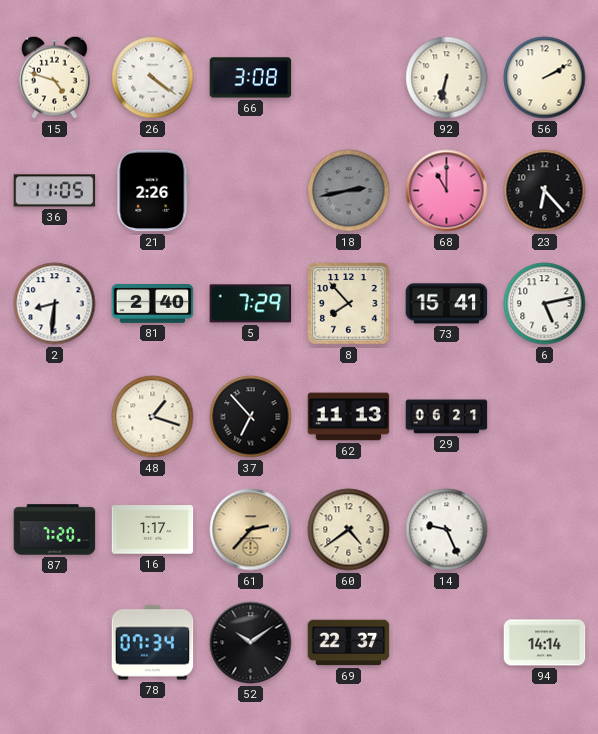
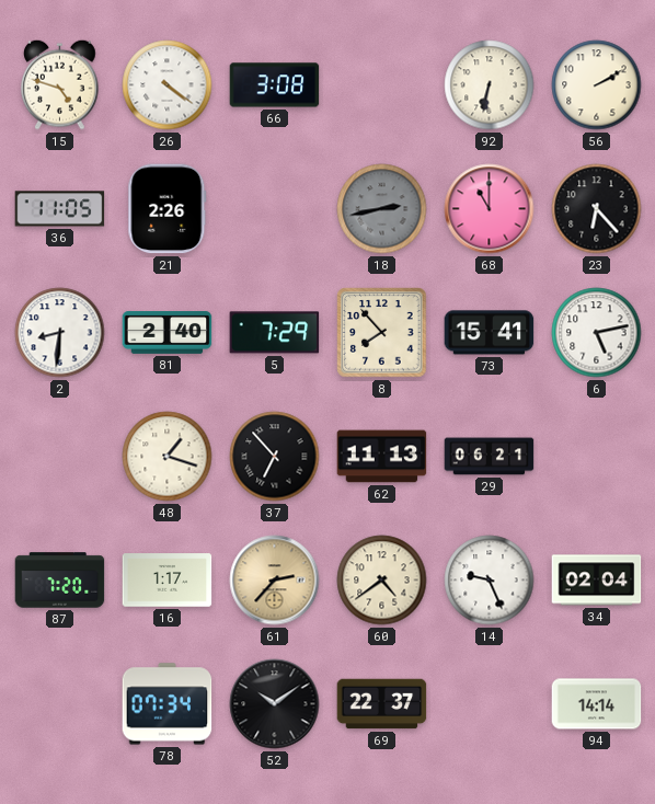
34: none -> 02:04 (597, 581)
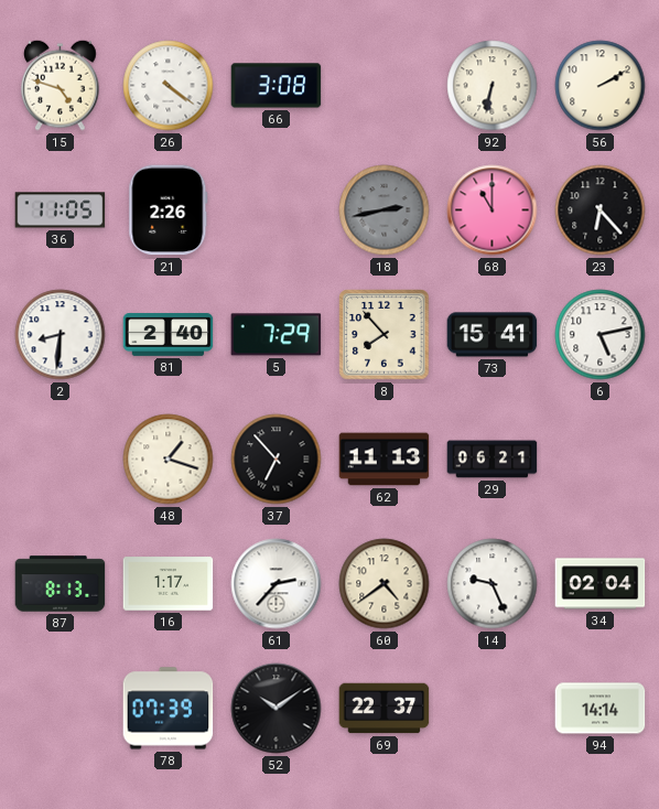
87: 7:20 -> 8:13 (61, 584)
61 dial: champagne -> white (277, 584)
78: 07:34 -> 07:39 (169, 709)
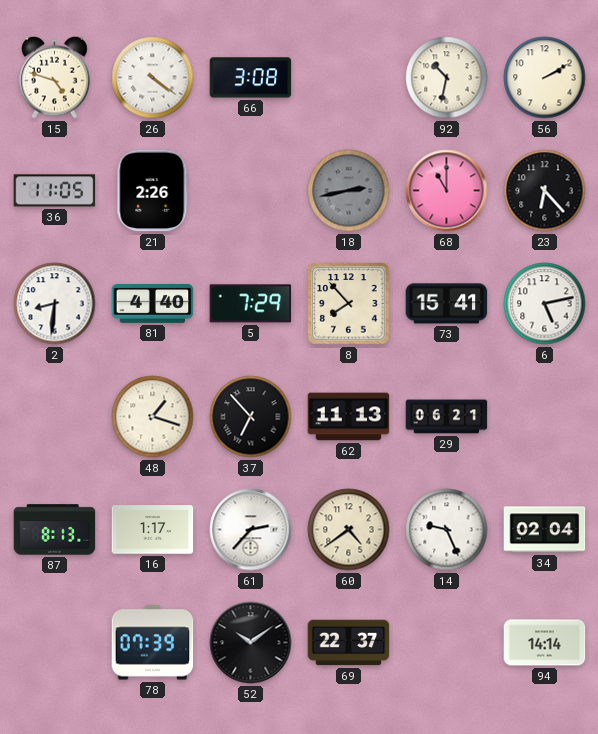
92: 6:32 -> 10:32 (447, 78)
81: 2:40 -> 4:40 (153, 304)
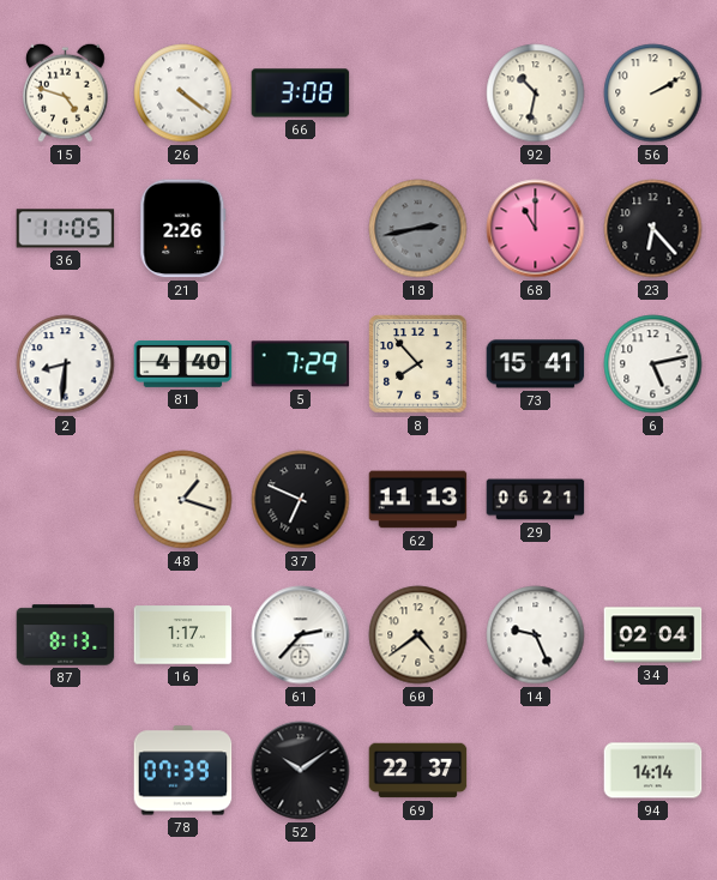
37: 6:53 -> 6:49 (301, 500)
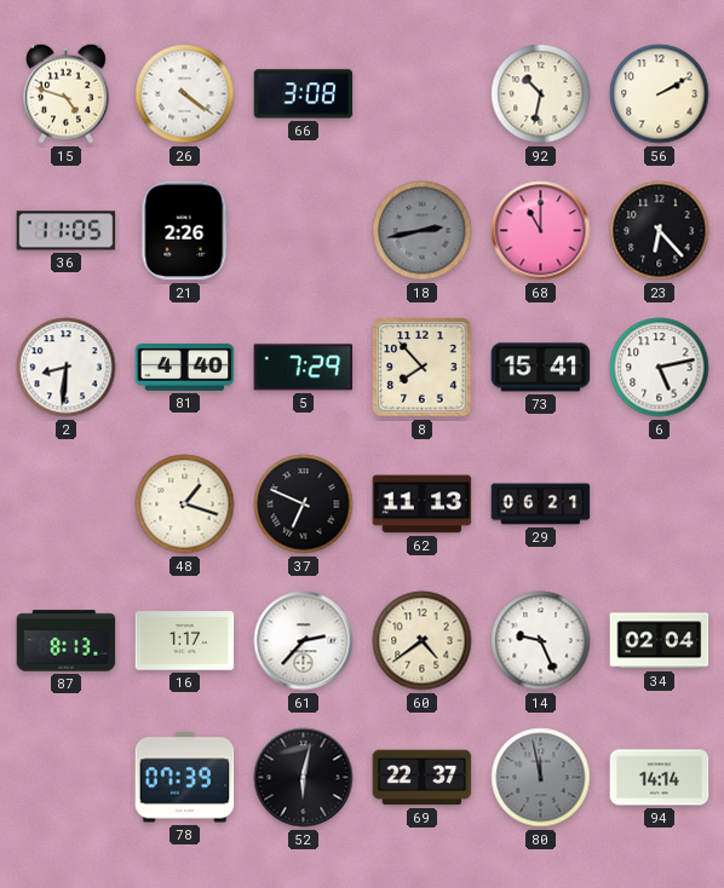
52: 10:09 -> 6:02 (304, 778)
80: none -> 11:58 (541, 778)
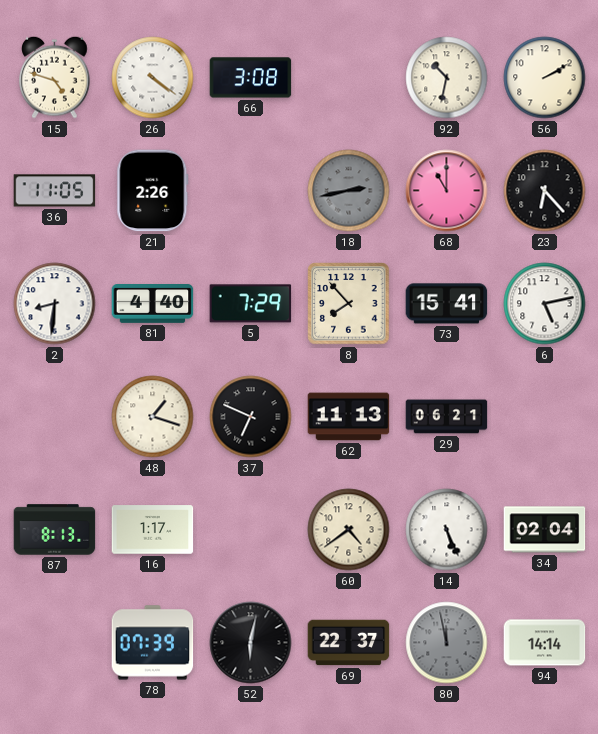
61: 2:37 -> none (304, 641)
14: 9:26 -> 5:26 (447, 530)
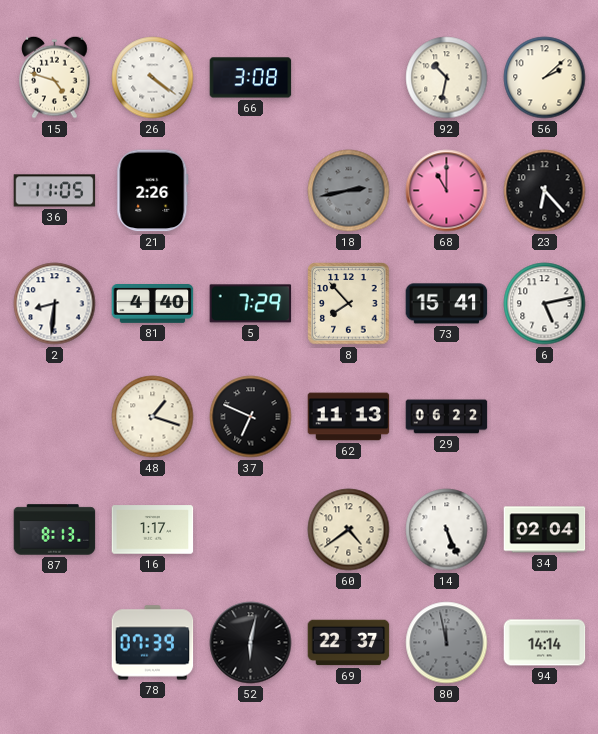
56: 2:10 -> 2:08 (545, 78)
29: 06:21 -> 06:22 (447, 417)
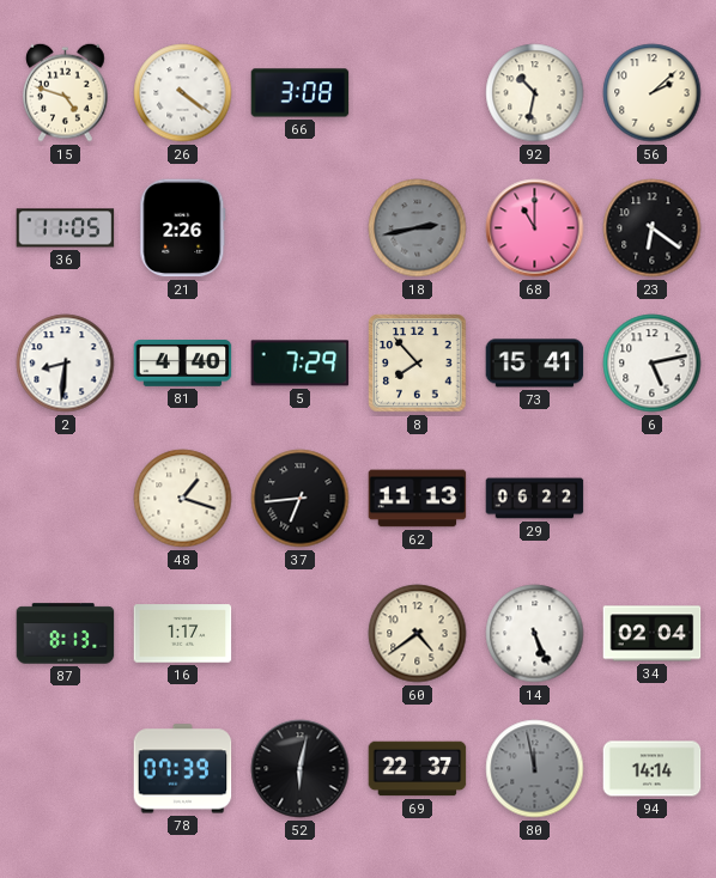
23: 6:23 -> 6:21 (653, 228)
37: 6:49 -> 6:44 (301, 499)
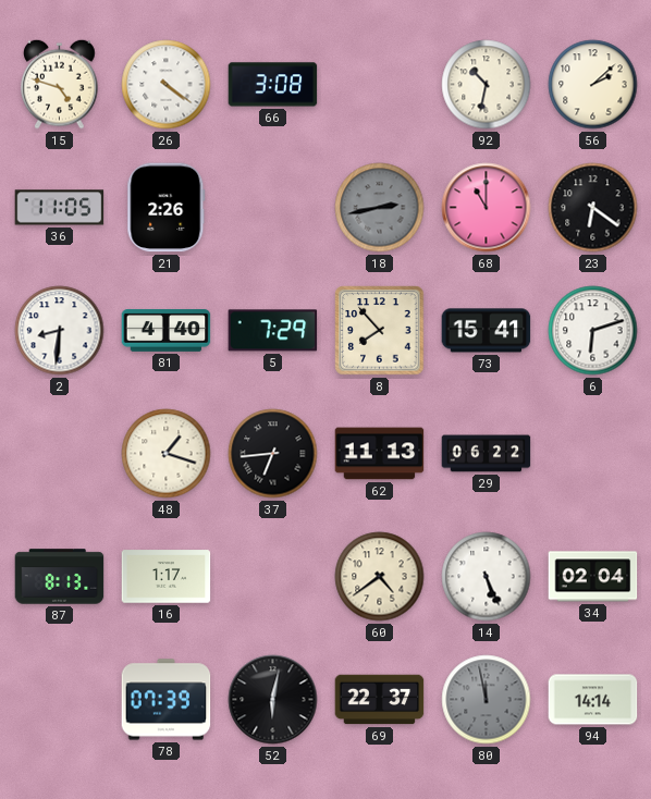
6: 5:13 -> 6:12 (593, 331)
